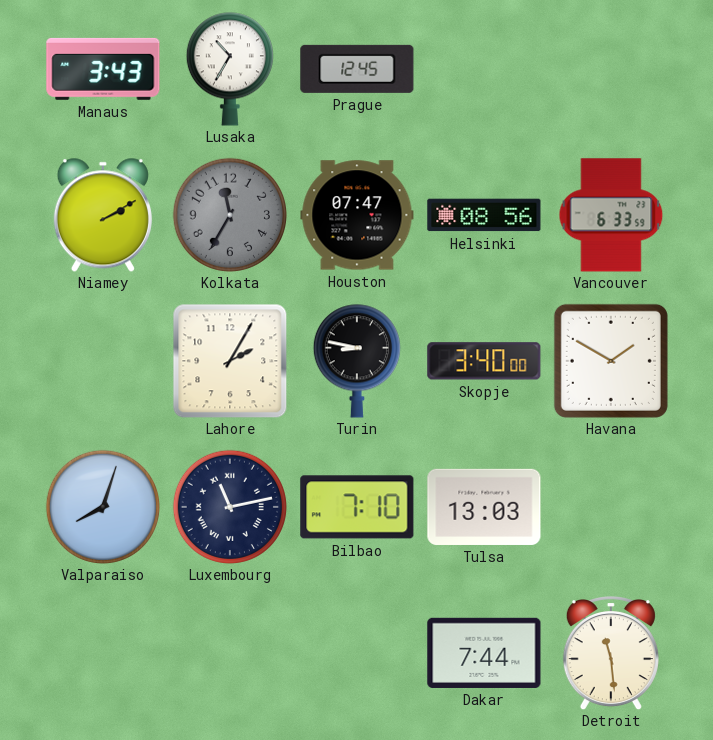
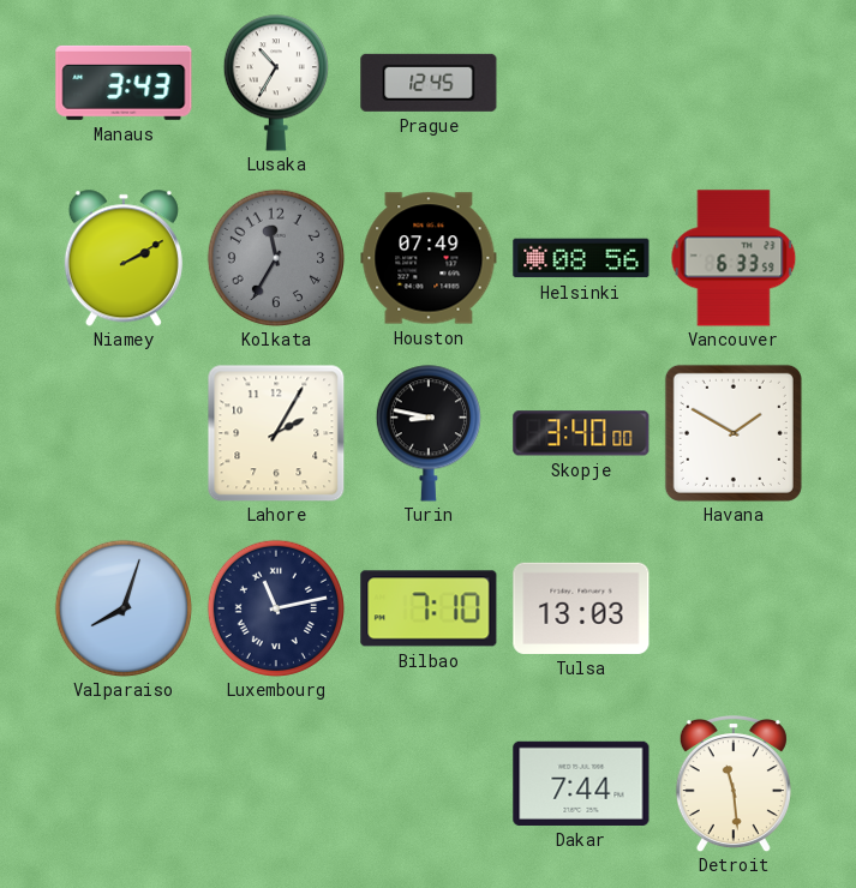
Houston: 07:47 -> 07:49 (429, 258)
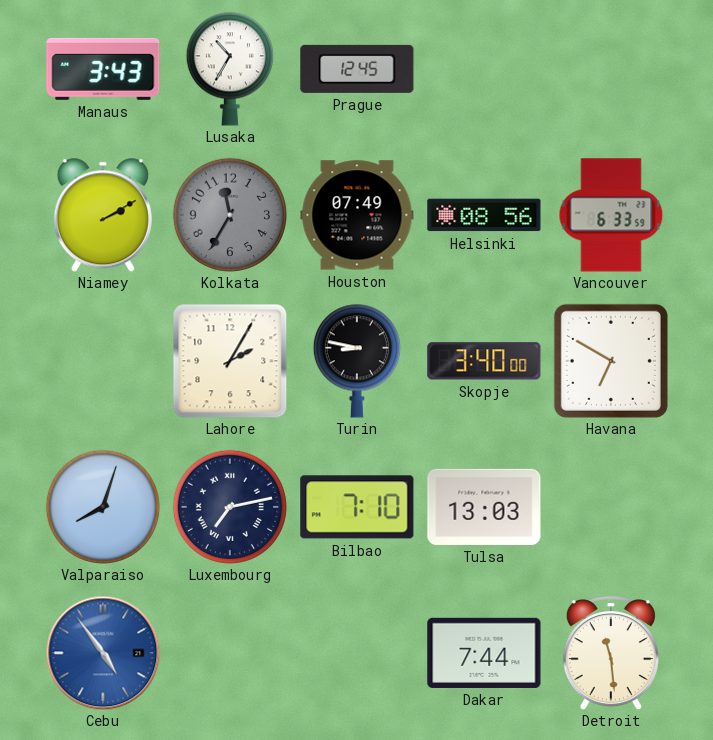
Havana: 1:50 -> 6:50 (611, 361)
Luxembourg: 11:13 -> 7:13 (230, 507)
Cebu: none -> 4:54 (103, 653)
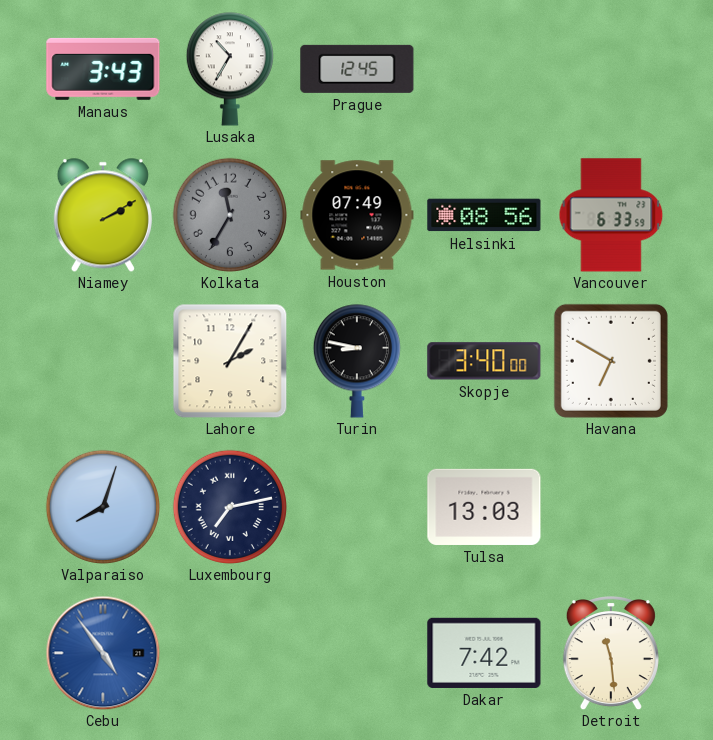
Bilbao: 7:10 -> none (357, 507)
Dakar: 7:44 -> 7:42 (484, 653)
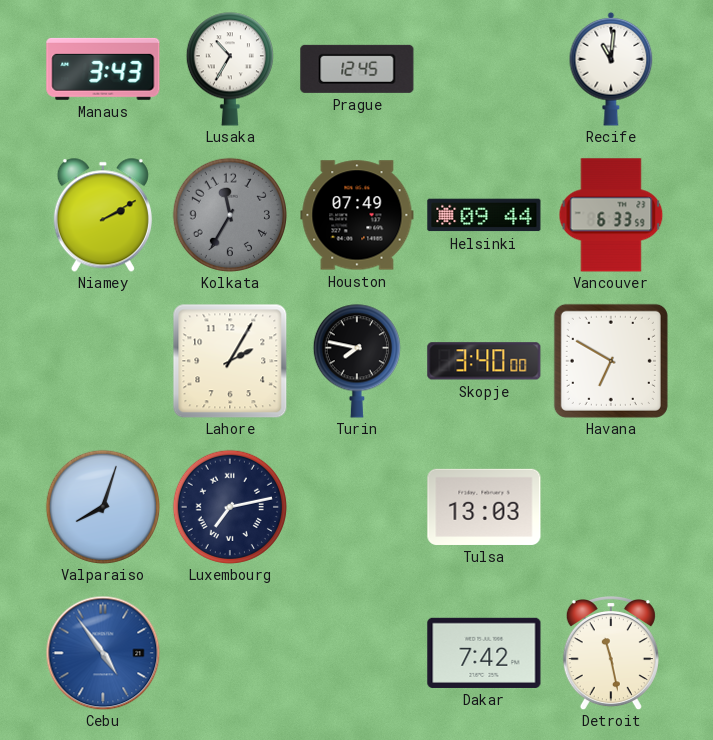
Recife: none -> 11:01 (611, 69)
Helsinki: 08:56 -> 09:44 (484, 215)
Turin: 8:47 -> 7:47 (357, 361)
Detroit: 11:29 -> 11:28 (611, 654)
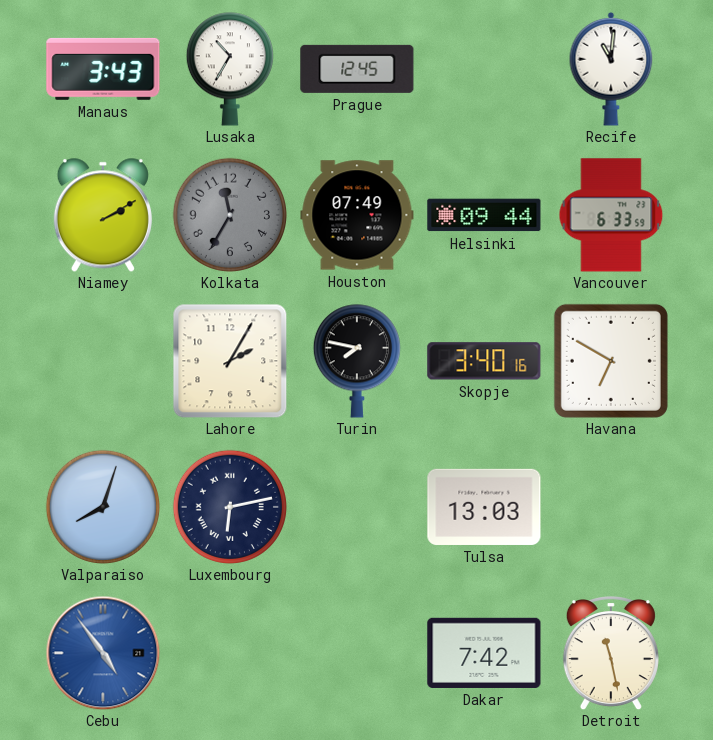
Skopje: 3:40:00 -> 3:40:16 (484, 361)
Luxembourg: 7:13 -> 6:13 (230, 507)
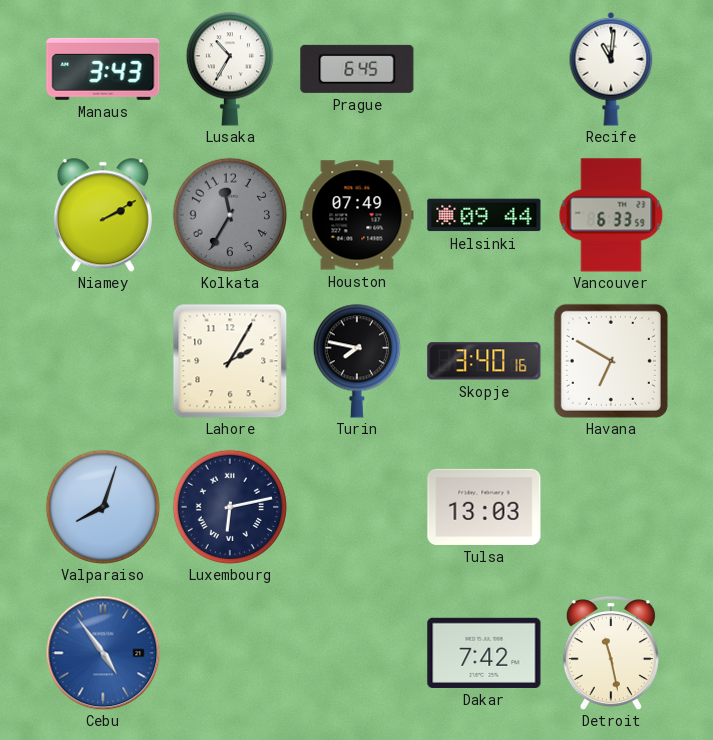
Prague: 12:45 -> 6:45 (357, 69)
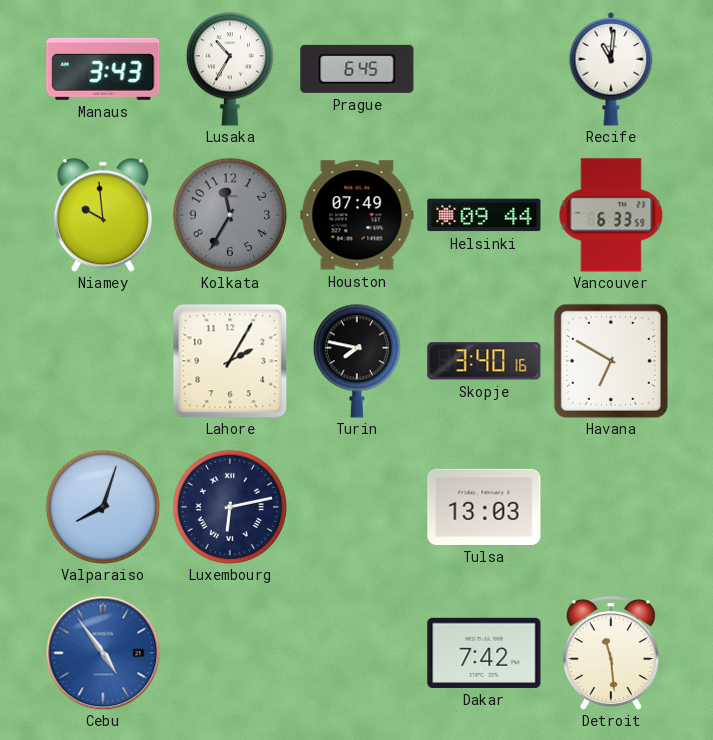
Niamey: 2:10 -> 9:59 (103, 215)
Detroit: 11:28 -> 11:29 (611, 654)
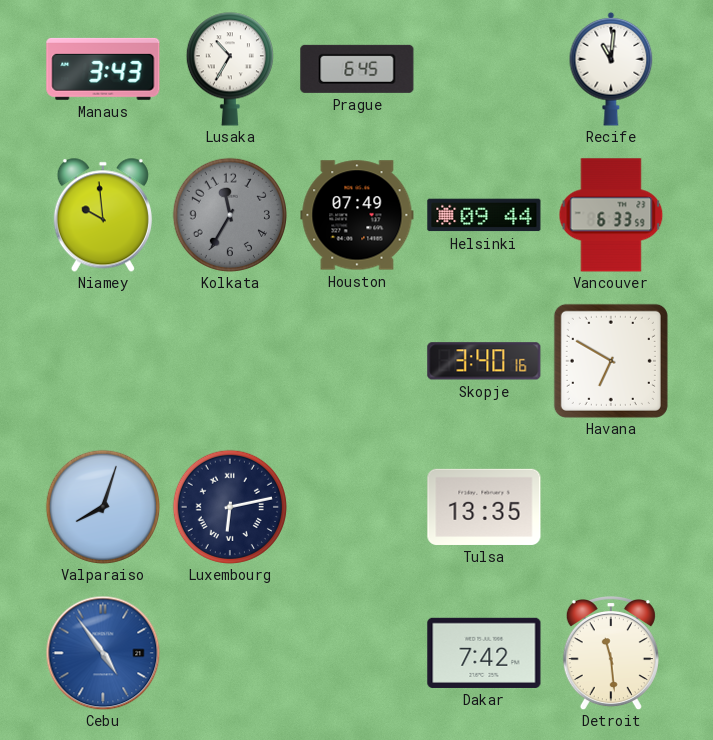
Lahore: 2:05 -> none (230, 361)
Turin: 7:47 -> none (357, 361)
Tulsa: 13:03 -> 13:35 (484, 507)
